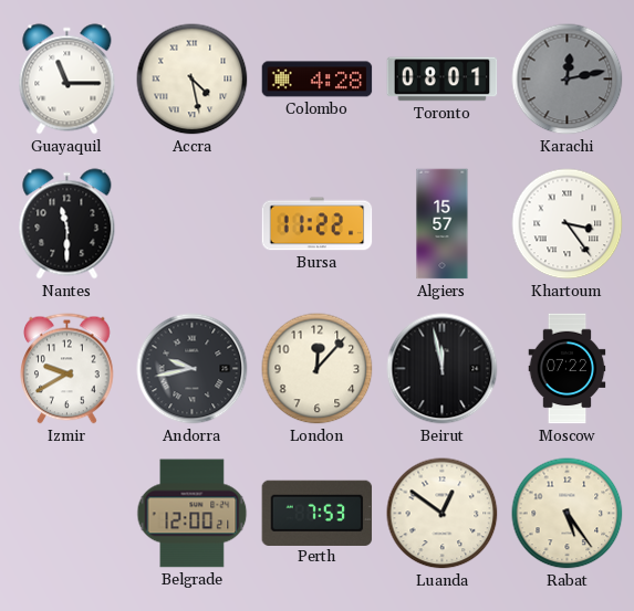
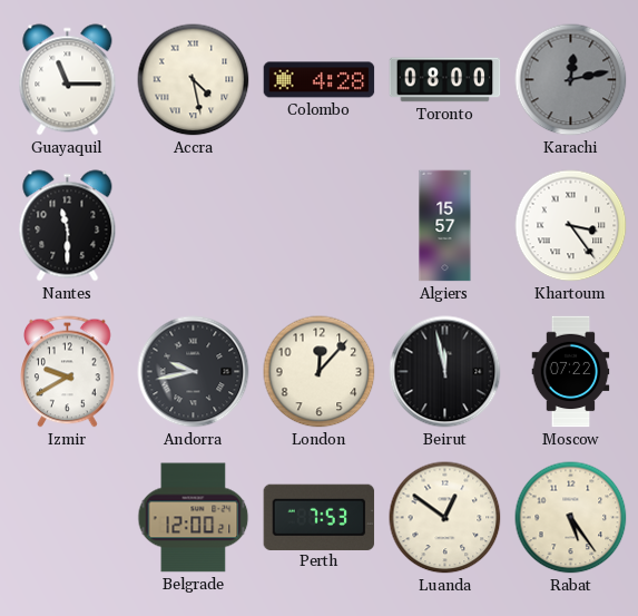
Toronto: 08:01 -> 08:00 (445, 80)
Bursa: 11:22 -> none (318, 224)
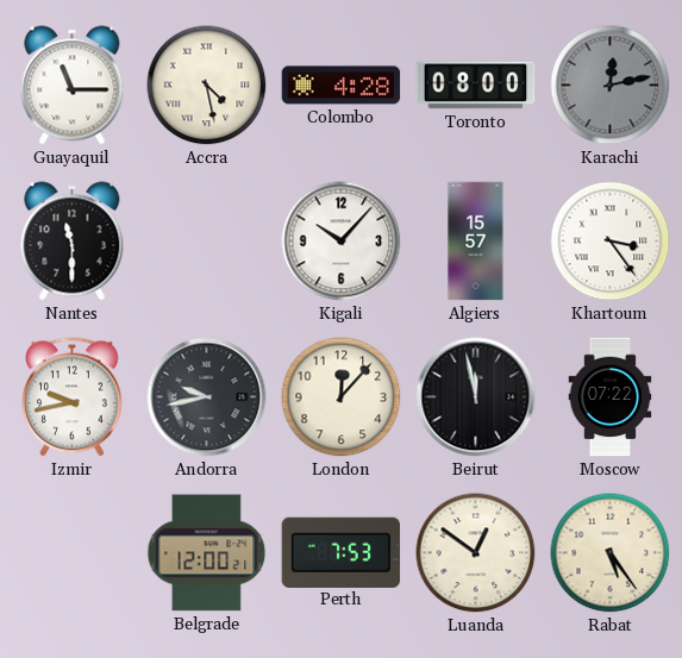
Kigali: none -> 10:07 (342, 242)
Izmir: 9:40 -> 9:43 (73, 397)
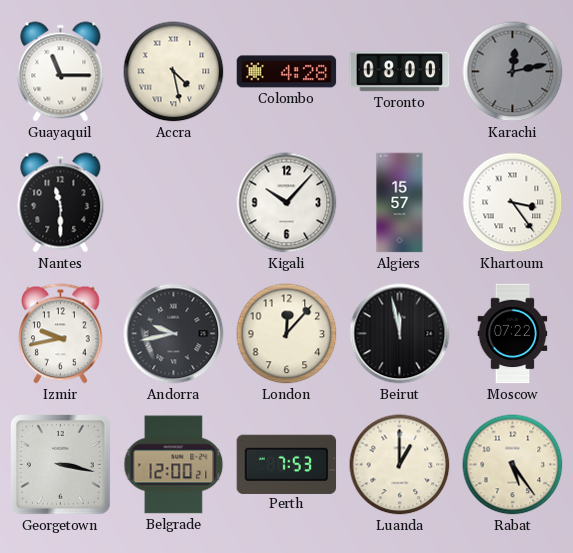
Georgetown: none -> 3:17 (61, 465)
Luanda: 12:51 -> 1:00 (400, 465)
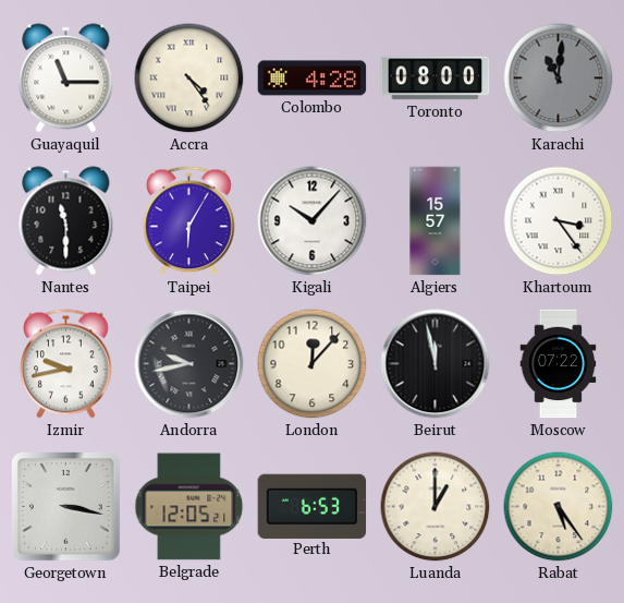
Accra: 4:28 -> 4:24 (189, 79)
Karachi: 12:13 -> 11:01 (559, 79)
Taipei: none -> 6:05 (189, 221)
Belgrade: 12:00 -> 12:05 (189, 507)
Perth: 7:53 -> 6:53 (313, 506)
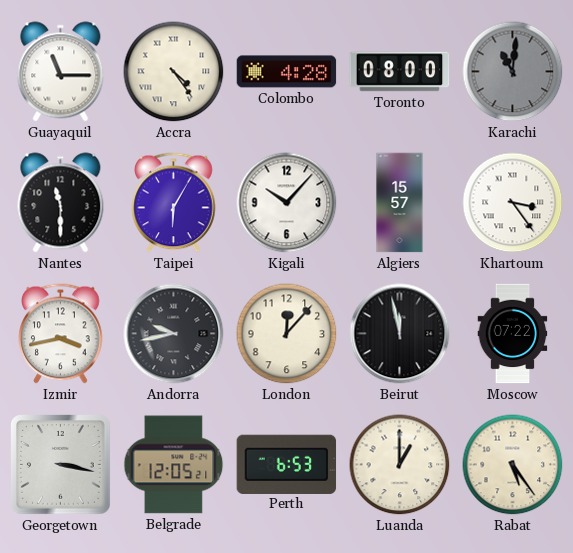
Izmir: 9:43 -> 3:43 (61, 334)
